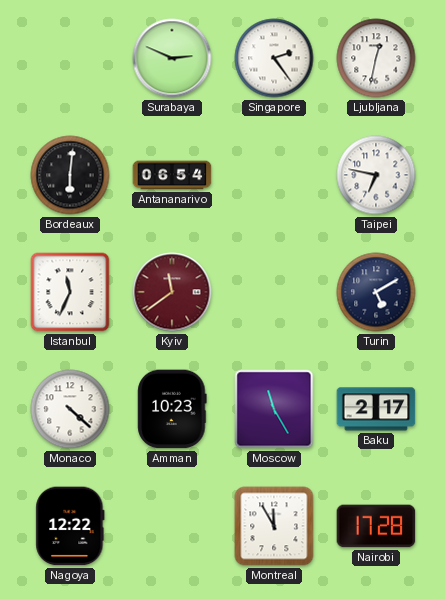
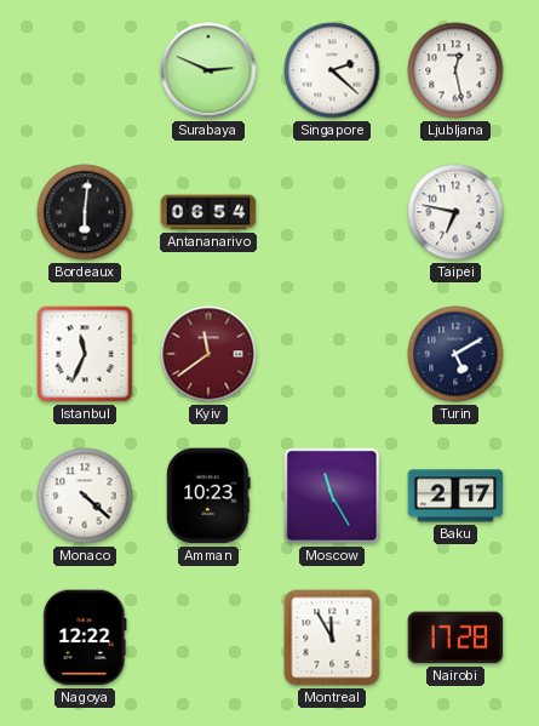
Singapore: 2:24 -> 2:22 (332, 70)
Ljubljana: 12:32 -> 12:28 (455, 70)
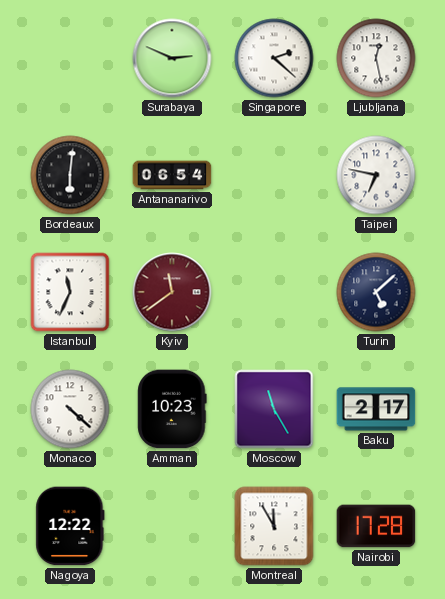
Turin: 5:10 -> 5:08 (376, 292)
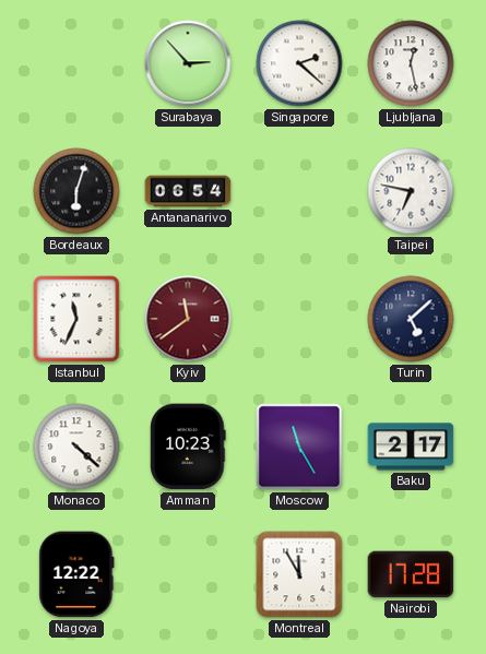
Surabaya: 2:49 -> 2:53 (188, 63)
Bordeaux: 6:01 -> 6:03 (76, 191)
